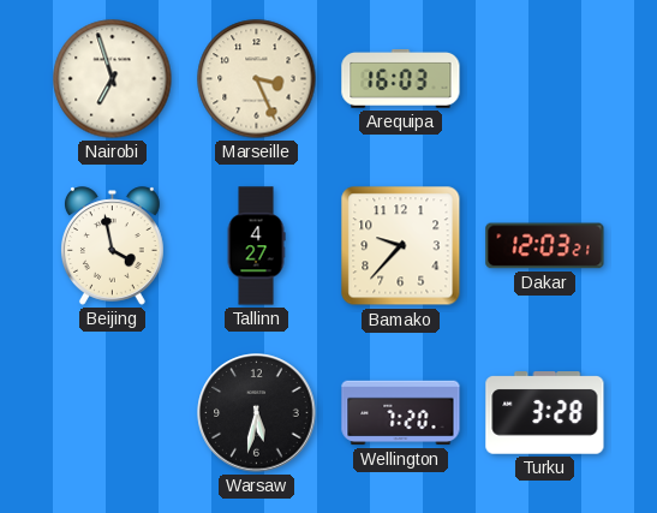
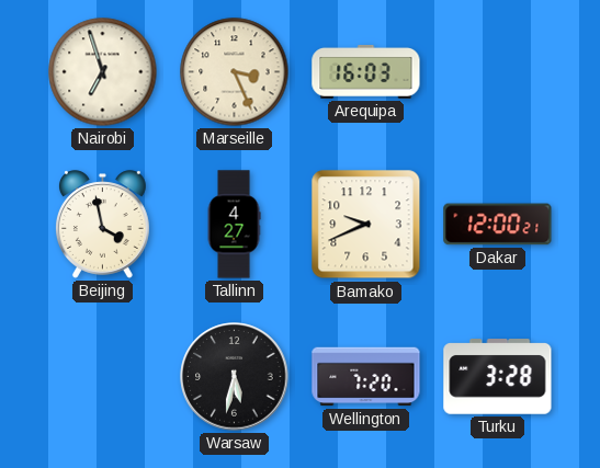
Bamako: 9:37 -> 9:41 (366, 225)
Dakar: 12:03 -> 12:00 (498, 225)
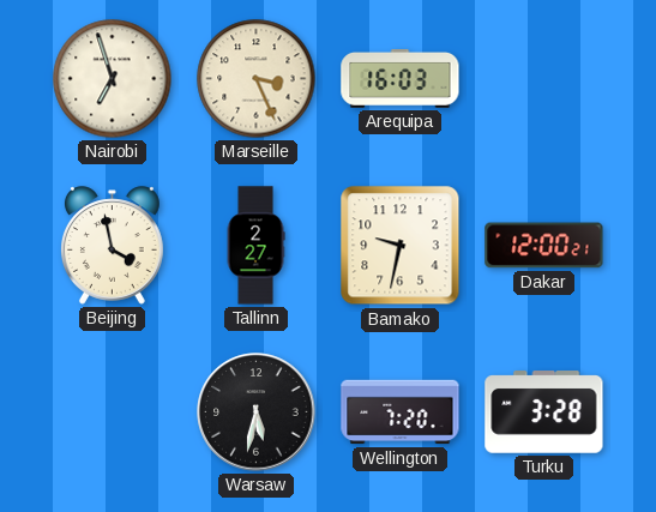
Tallinn: 4:27 -> 2:27 (255, 246)
Bamako: 9:41 -> 9:32 (401, 246)
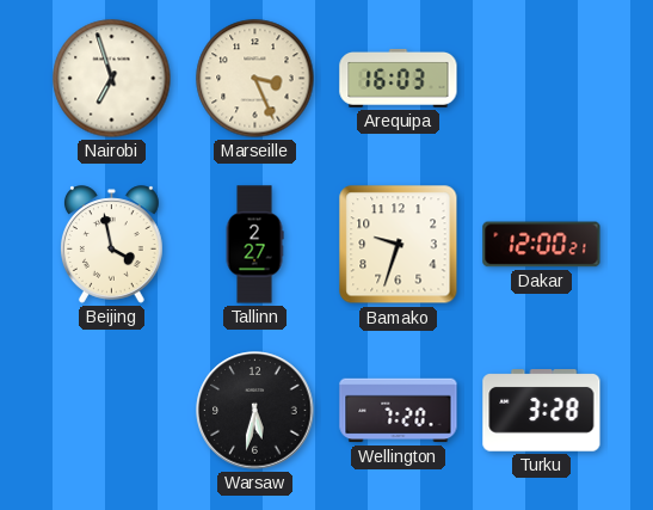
Bamako: 9:32 -> 9:33 (399, 245)
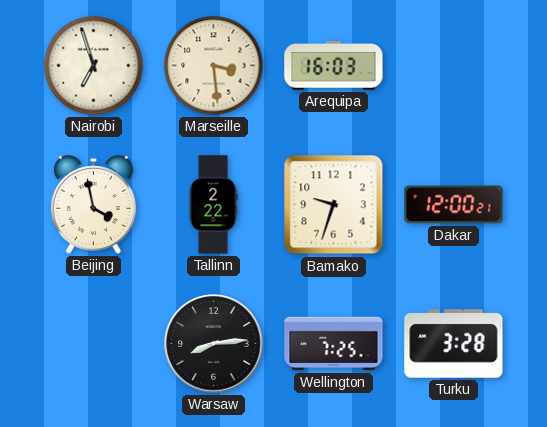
Marseille: 3:26 -> 3:29 (214, 66)
Tallinn: 2:27 -> 2:22 (213, 205)
Warsaw: 5:32 -> 8:14 (214, 344)
Wellington: 7:20 -> 7:25 (334, 344)
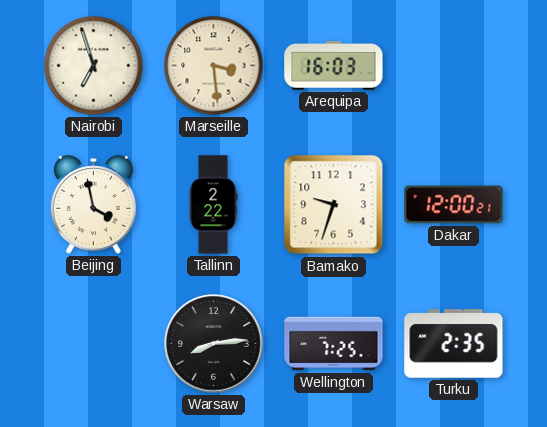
Turku: 3:28 -> 2:35 (454, 344)
